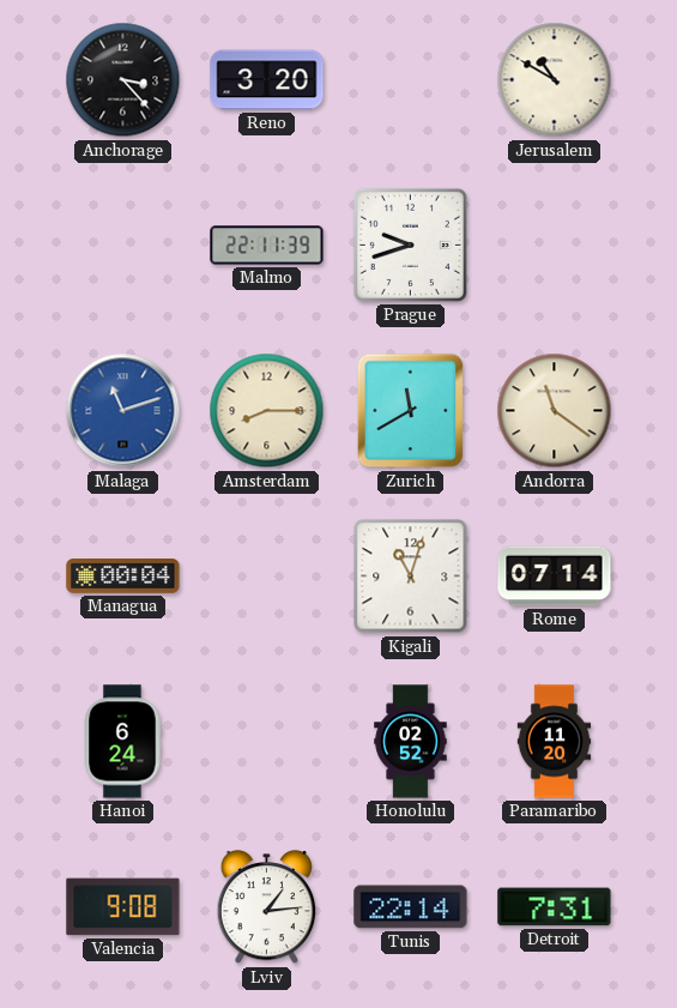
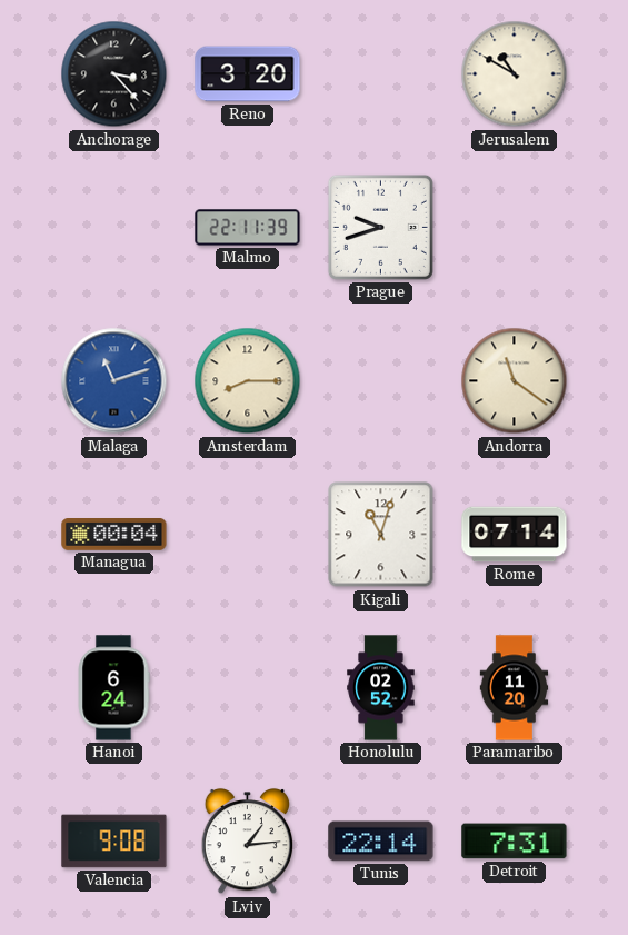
Zurich: 11:40 -> none (411, 411)
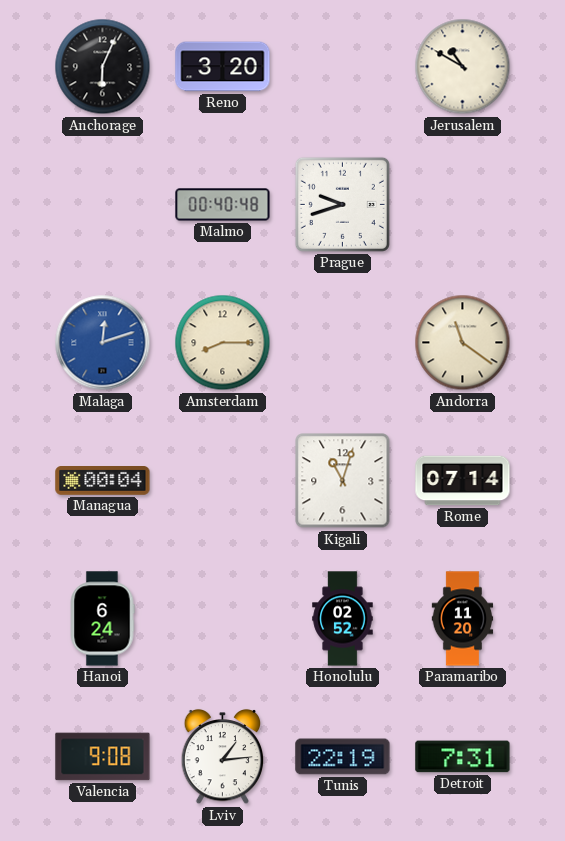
Anchorage: 3:23 -> 6:04 (103, 67)
Malmo: 22:11 -> 00:40 (223, 205)
Malaga: 11:12 -> 12:12 (103, 343)
Tunis: 22:14 -> 22:19 (343, 757)
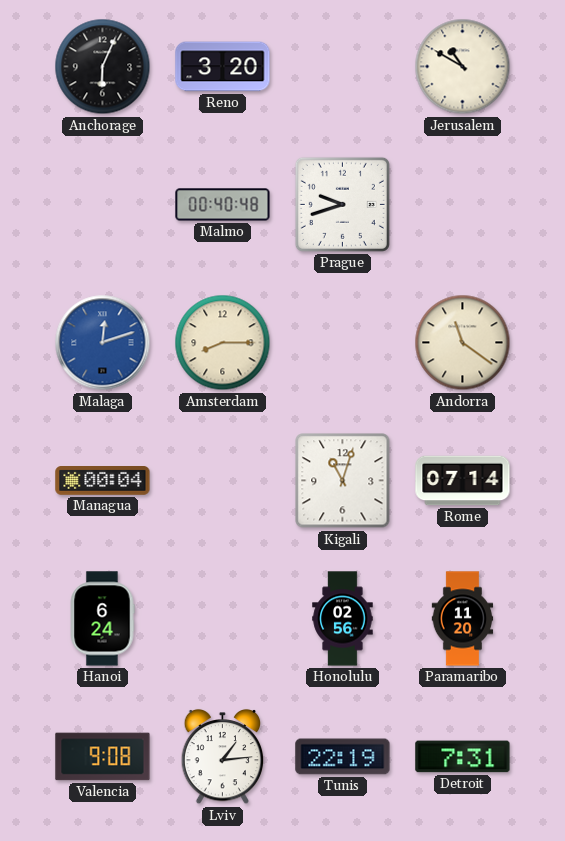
Honolulu: 02:52 -> 02:56 (343, 619)
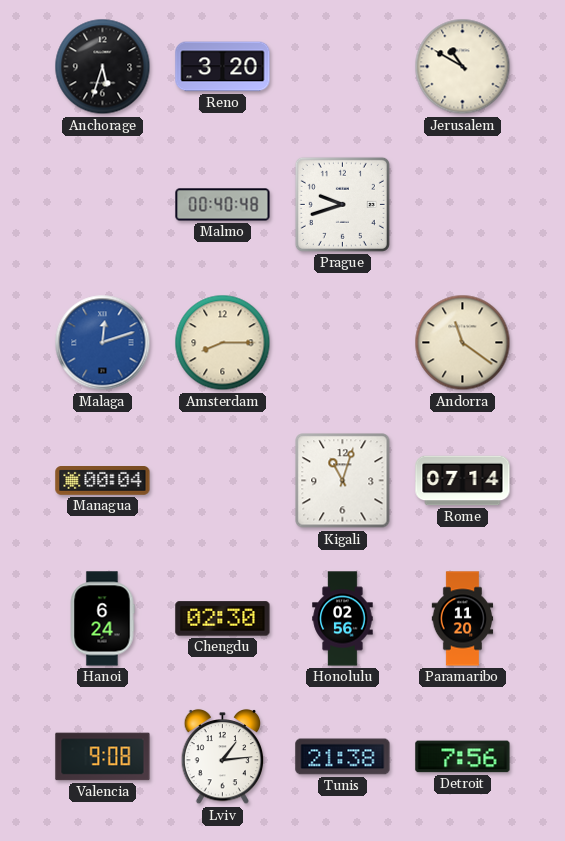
Anchorage: 6:04 -> 5:33 (103, 67)
Chengdu: none -> 02:30 (223, 619)
Tunis: 22:19 -> 21:38 (343, 757)
Detroit: 7:31 -> 7:56 (463, 757)
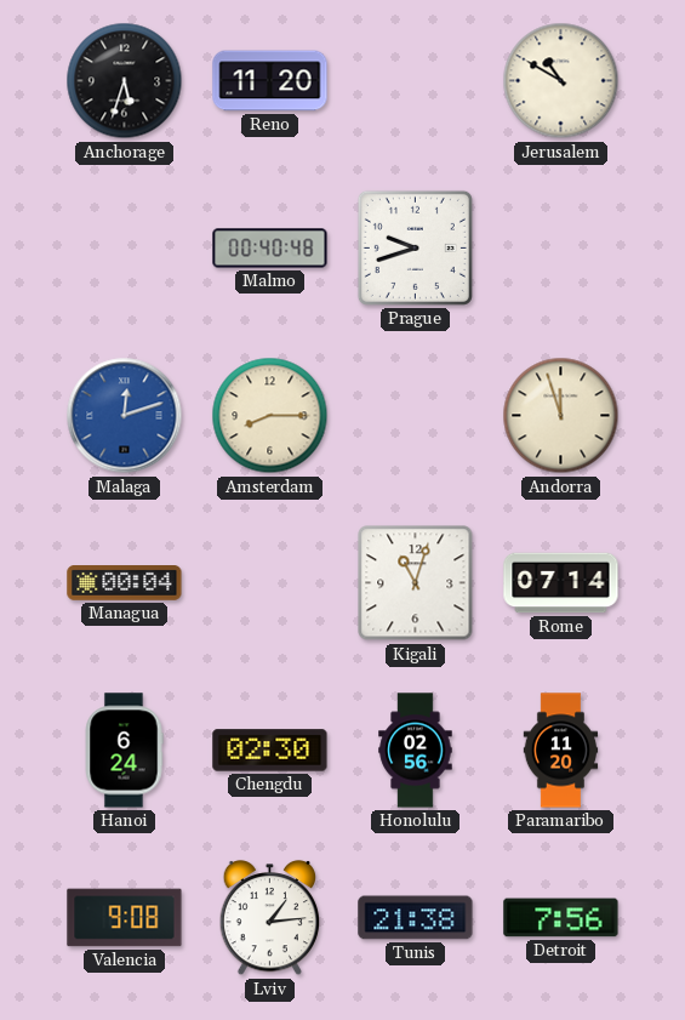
Reno: 3:20 -> 11:20 (270, 81)
Andorra: 11:21 -> 11:57 (561, 416)
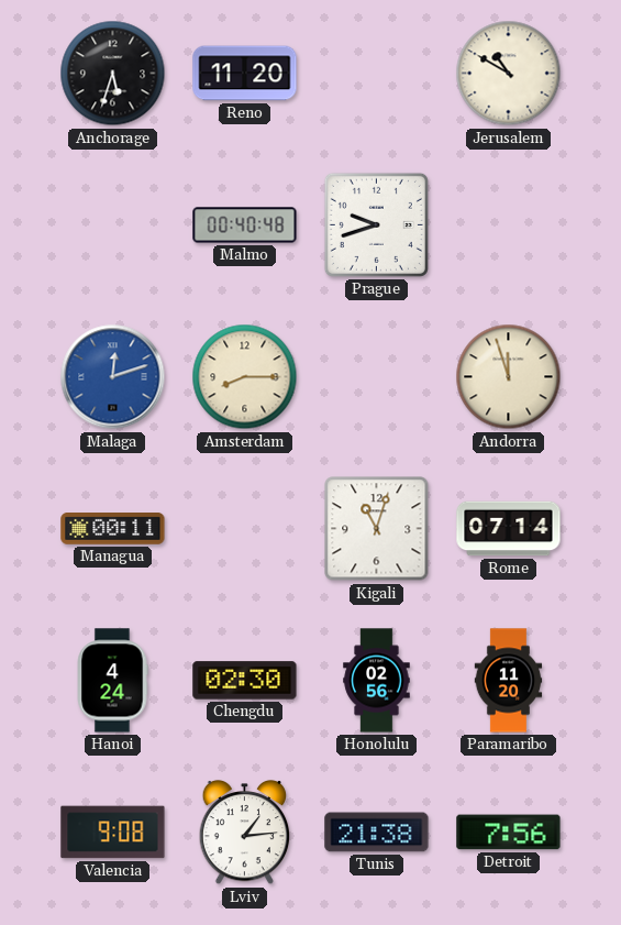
Managua: 00:04 -> 00:11 (113, 529)
Hanoi: 6:24 -> 4:24 (112, 681)
